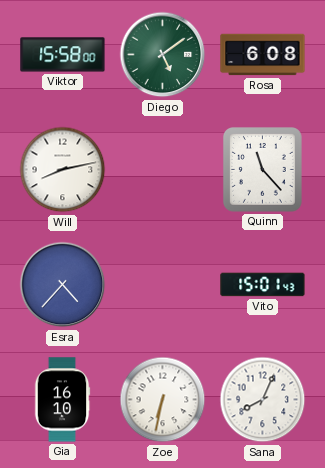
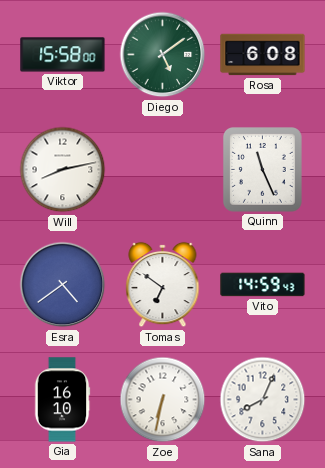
Quinn: 11:23 -> 11:26 (262, 170)
Esra: 4:37 -> 4:39 (63, 285)
Tomas: none -> 6:51 (163, 285)
Vito: 15:01 -> 14:59 (263, 285)
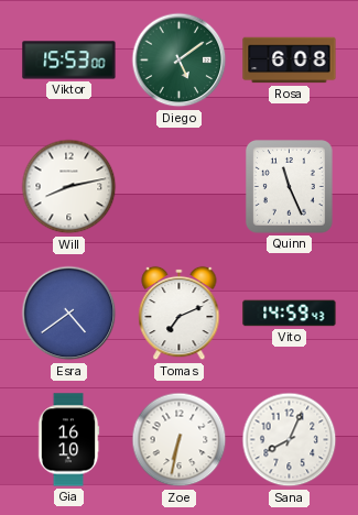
Viktor: 15:58 -> 15:53 (69, 61)
Tomas: 6:51 -> 7:11 (180, 314)
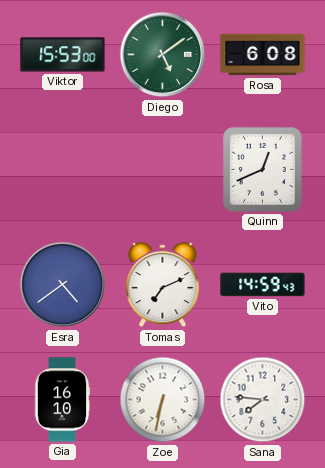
Will: 8:13 -> none (69, 187)
Quinn: 11:26 -> 12:41 (262, 170)
Sana: 8:04 -> 7:46 (263, 400)
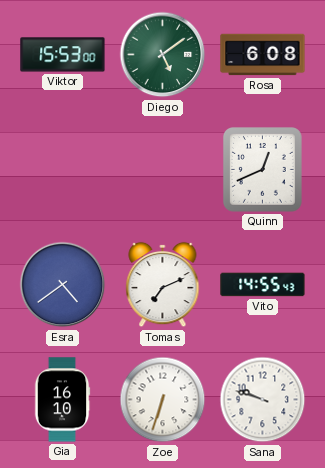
Vito: 14:59 -> 14:55 (263, 285)
Zoe: 6:32 -> 6:33 (163, 400)
Sana: 7:46 -> 9:48 (263, 400)
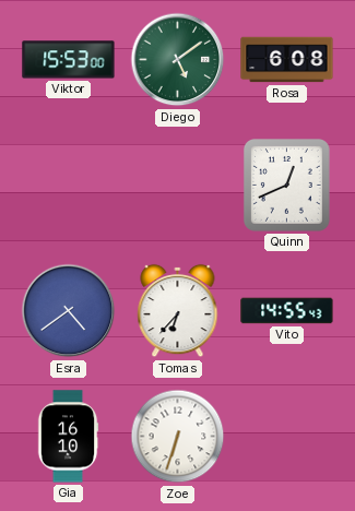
Tomas: 7:11 -> 6:37 (178, 311)
Sana: 9:48 -> none (263, 400)
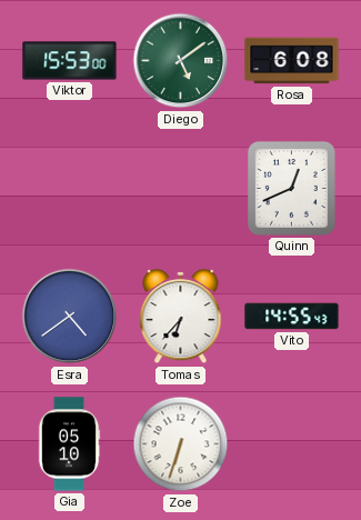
Gia: 16:10 -> 05:10 (69, 444)
